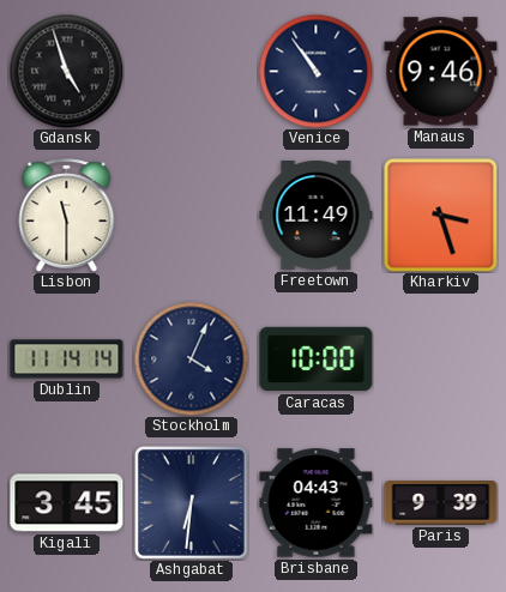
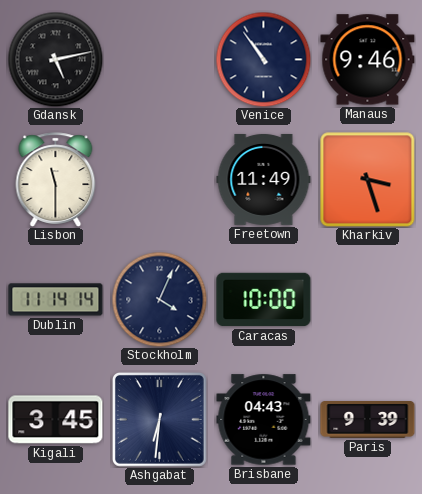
Gdansk: 4:57 -> 5:13 (55, 59)
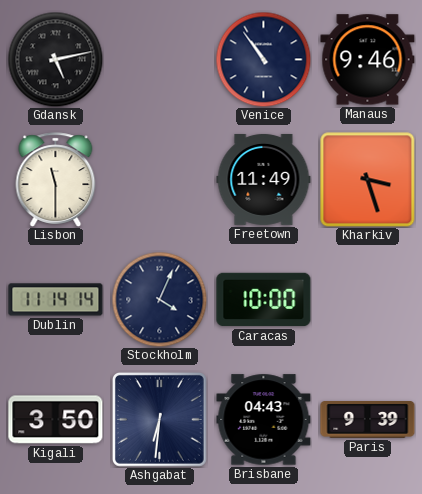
Kigali: 3:45 -> 3:50 (56, 420)
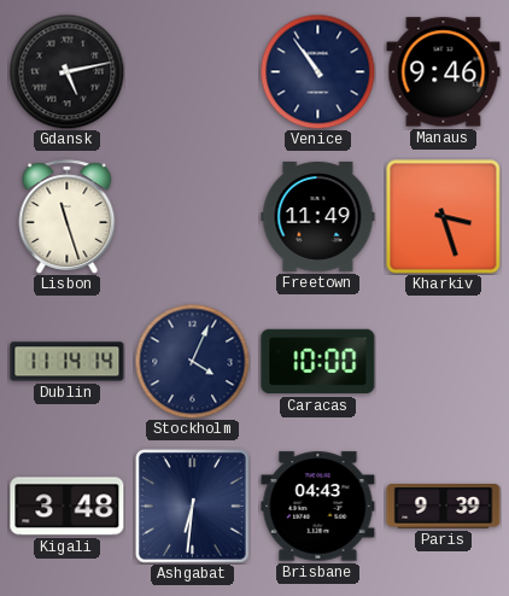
Lisbon: 11:30 -> 11:27 (68, 217)
Kigali: 3:50 -> 3:48 (68, 507)
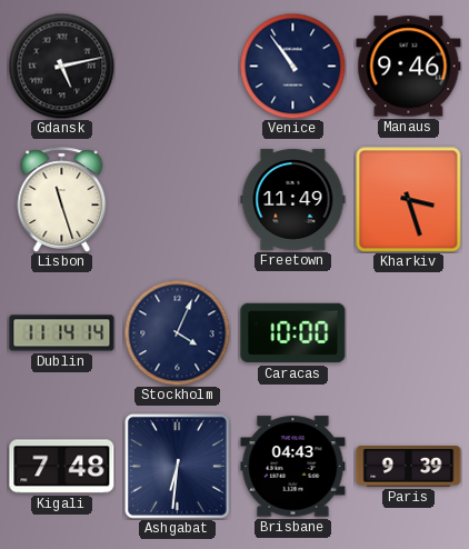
Kigali: 3:48 -> 7:48 (62, 467)
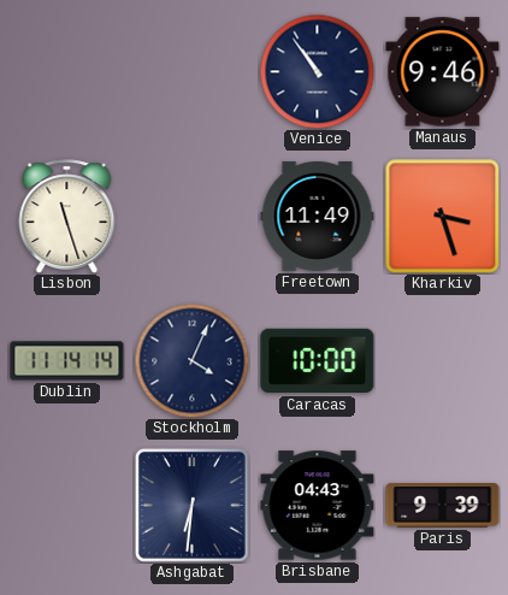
Gdansk: 5:13 -> none (61, 66)
Kigali: 7:48 -> none (62, 467)
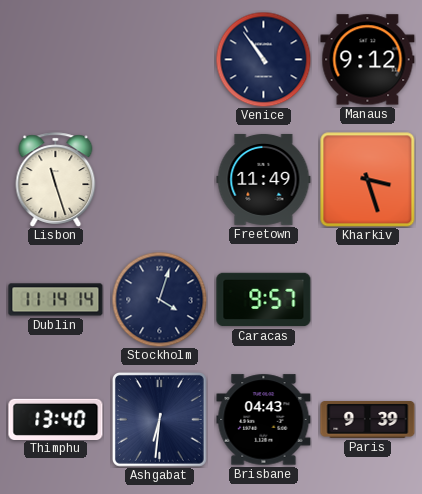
Manaus: 9:46 -> 9:12 (368, 60)
Stockholm: 4:04 -> 4:03 (159, 299)
Caracas: 10:00 -> 9:57 (264, 300)
Thimphu: none -> 13:40 (56, 419)
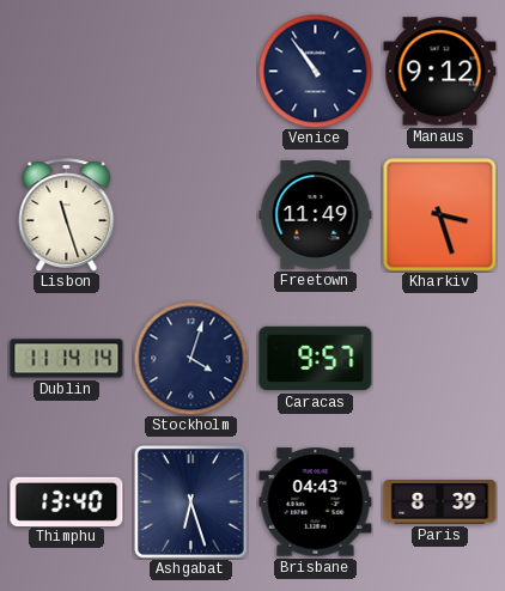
Ashgabat: 6:31 -> 6:27 (190, 501)
Paris: 9:39 -> 8:39 (440, 502)
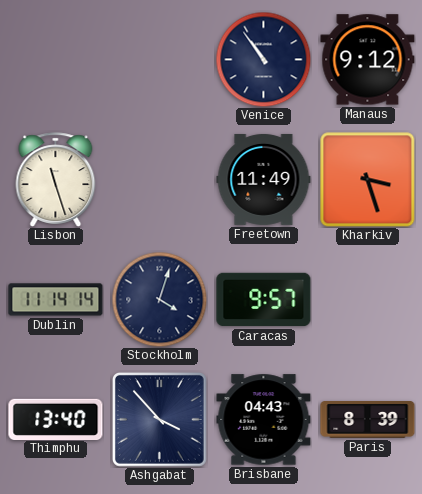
Ashgabat: 6:27 -> 3:53 (159, 419)
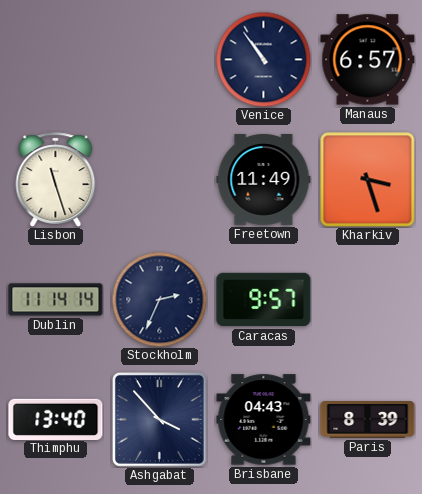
Manaus: 9:12 -> 6:57 (368, 60)
Stockholm: 4:03 -> 2:34 (159, 299)
